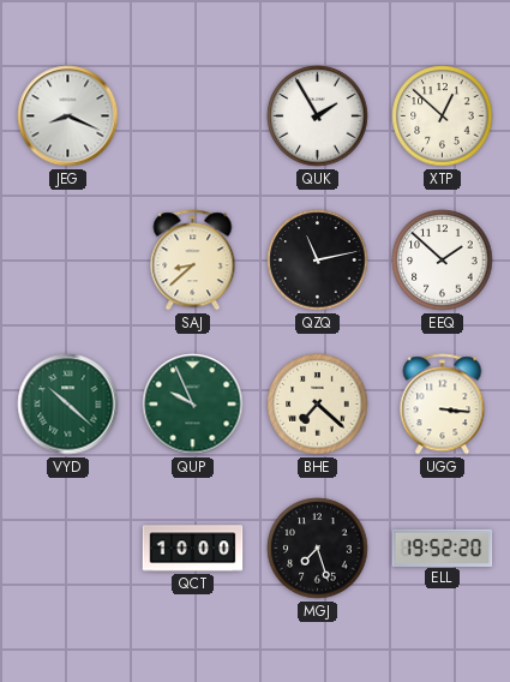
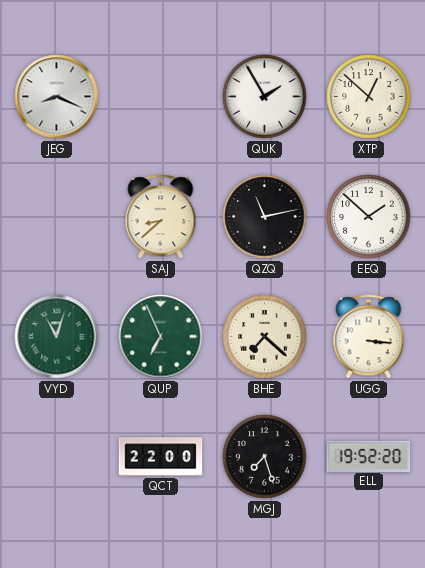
VYD: 10:22 -> 11:03 (57, 337)
QUP: 9:56 -> 6:56 (161, 337)
QCT: 10:00 -> 22:00 (161, 457)
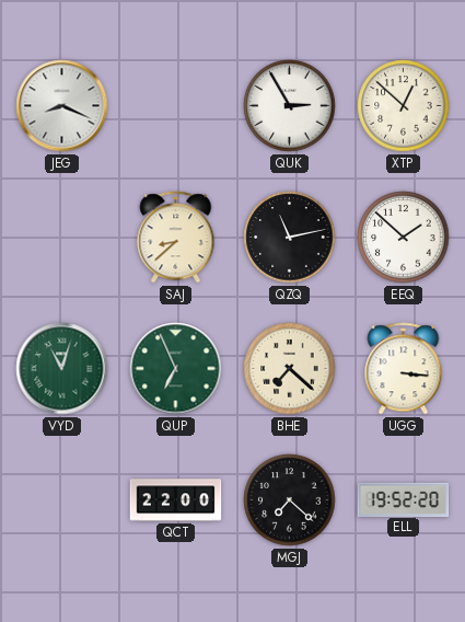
QUK: 1:55 -> 2:55 (290, 106)
MGJ: 7:27 -> 7:22 (290, 500)
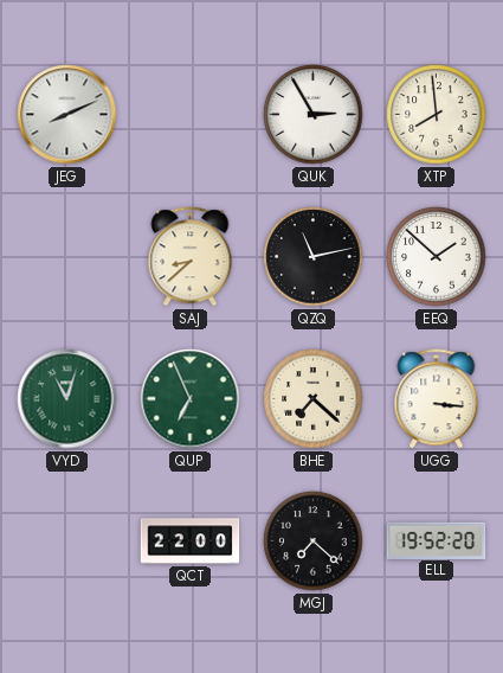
JEG: 8:19 -> 8:11 (67, 115)
XTP: 12:52 -> 7:59 (437, 115)
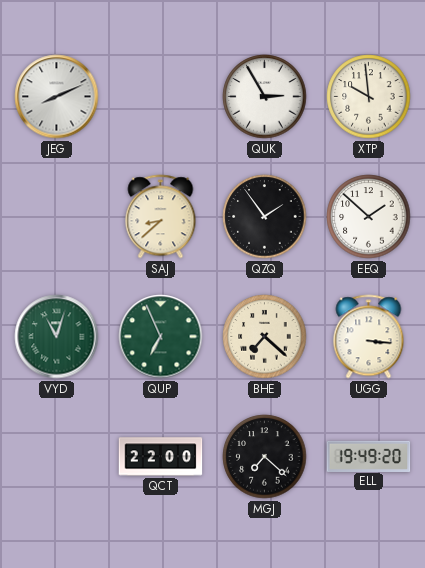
XTP: 7:59 -> 9:59 (369, 97)
QZQ: 11:13 -> 1:54 (265, 217)
ELL: 19:52 -> 19:49 (369, 456)
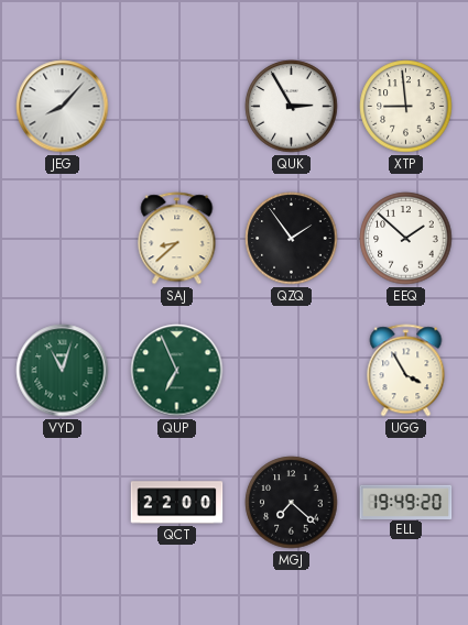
JEG: 8:11 -> 8:07 (63, 107)
XTP: 9:59 -> 8:59 (406, 107)
BHE: 7:22 -> none (265, 337)
UGG: 3:16 -> 3:55 (406, 371)
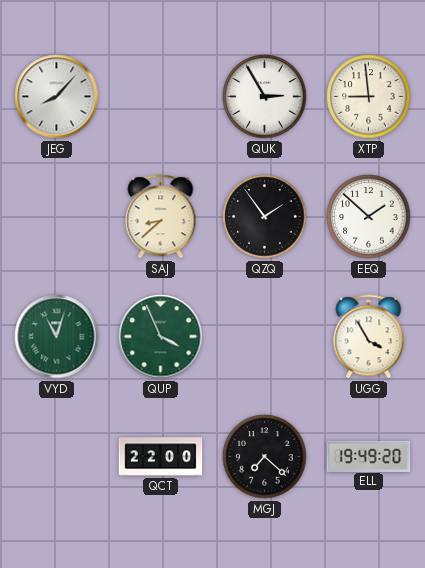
QUP: 6:56 -> 3:56 (161, 337)
